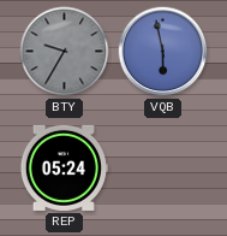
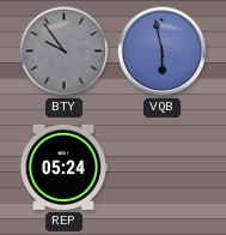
BTY: 9:35 -> 9:54 (65, 52)
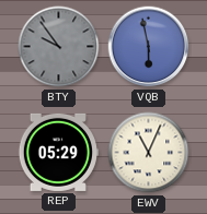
REP: 05:24 -> 05:29 (58, 152)
EWV: none -> 11:04 (149, 153)
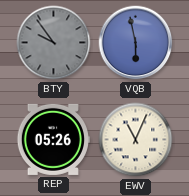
REP: 05:29 -> 05:26 (53, 139)
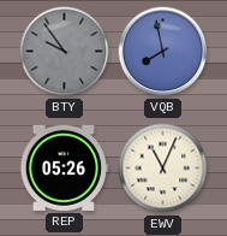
VQB: 5:58 -> 7:58 (163, 52)
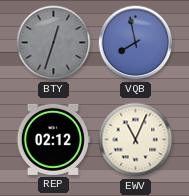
BTY: 9:54 -> 12:33 (54, 43)
REP: 05:26 -> 02:12 (53, 139)
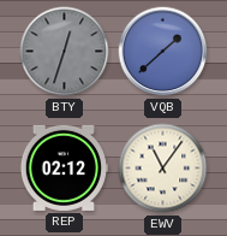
VQB: 7:58 -> 1:38 (163, 52)
EWV: 11:04 -> 11:06 (163, 169)
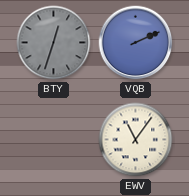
VQB: 1:38 -> 2:11 (136, 43)
REP: 02:12 -> none (64, 167)
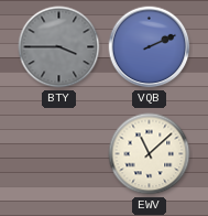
BTY: 12:33 -> 3:45 (59, 47)
EWV: 11:06 -> 11:08 (150, 154)
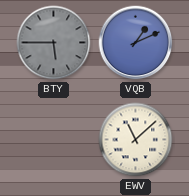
BTY: 3:45 -> 5:45 (54, 43)
VQB: 2:11 -> 1:11 (136, 43)
